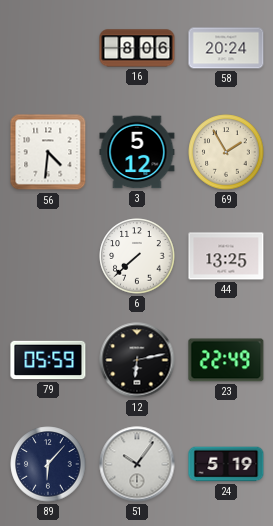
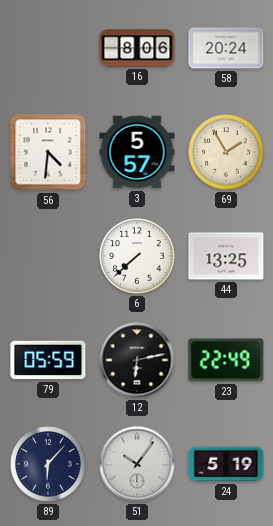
3: 5:12 -> 5:57 (137, 152)
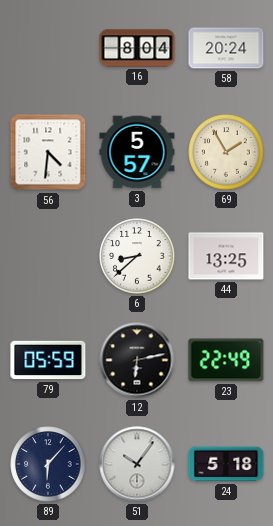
16: 8:06 -> 8:04 (137, 48)
6: 7:38 -> 8:38 (137, 256)
24: 5:19 -> 5:18 (226, 464)
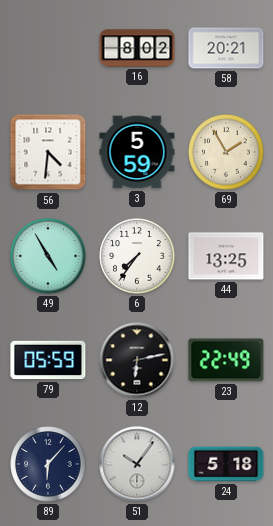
16: 8:04 -> 8:02 (137, 48)
58: 20:24 -> 20:21 (226, 48)
3: 5:57 -> 5:59 (137, 152)
49: none -> 4:55 (48, 256)
6: 8:38 -> 7:36 (137, 256)
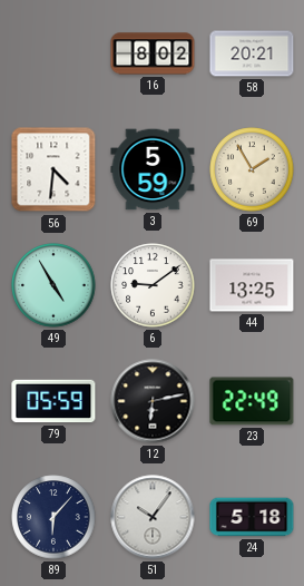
6: 7:36 -> 9:09 (153, 285)
